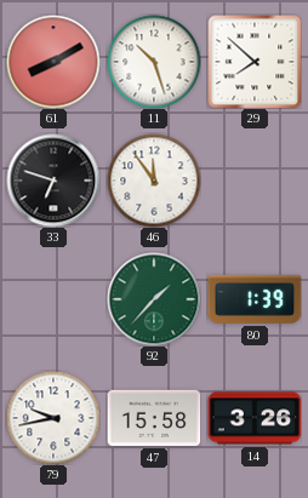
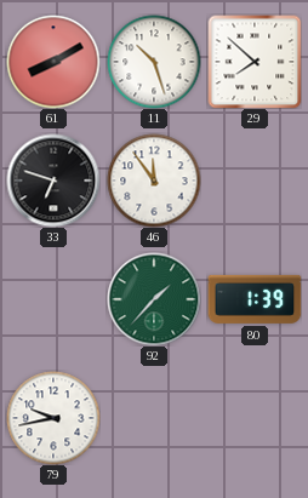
47: 15:58 -> none (154, 418)
14: 3:26 -> none (255, 418)
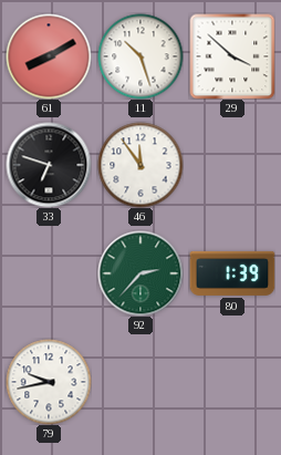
29: 7:52 -> 3:52 (232, 56)
92: 1:37 -> 2:37 (140, 273)
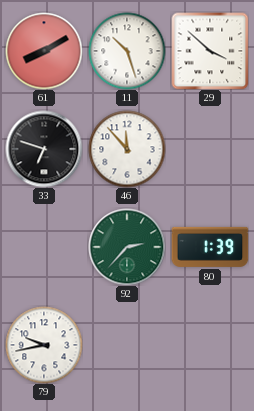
46: 11:54 -> 11:53 (127, 149)
